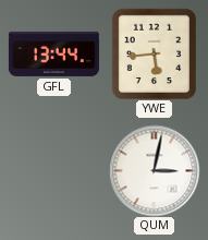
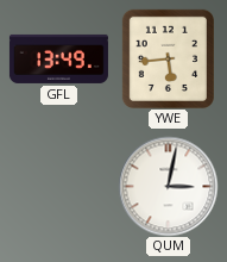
GFL: 13:44 -> 13:49 (58, 58)
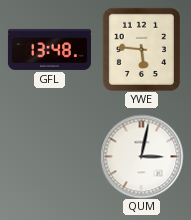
GFL: 13:49 -> 13:48 (49, 49)
YWE: 5:44 -> 5:46 (141, 49)
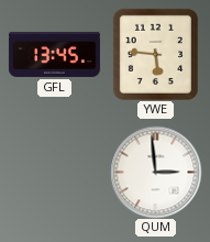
GFL: 13:48 -> 13:45 (54, 54)
QUM: 3:02 -> 2:59 (155, 172)
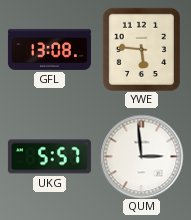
GFL: 13:45 -> 13:08 (49, 49)
UKG: none -> 5:57 (49, 157)
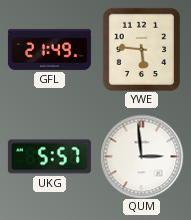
GFL: 13:08 -> 21:49 (49, 49)
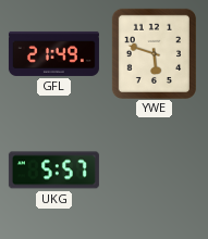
YWE: 5:46 -> 5:48 (154, 53)
QUM: 2:59 -> none (141, 156)
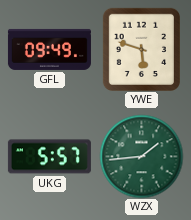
GFL: 21:49 -> 09:49 (49, 49)
WZX: none -> 1:44 (141, 156)
